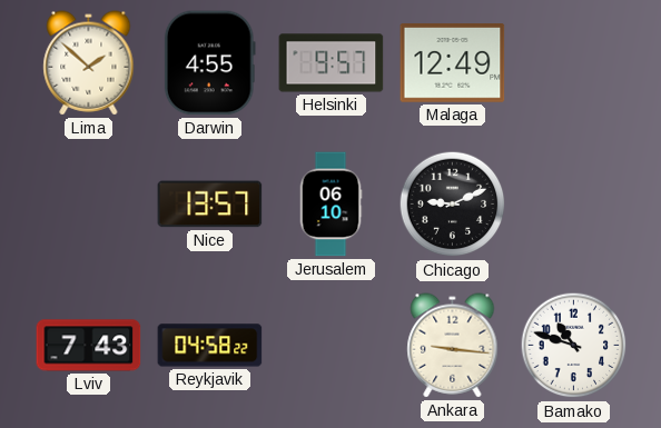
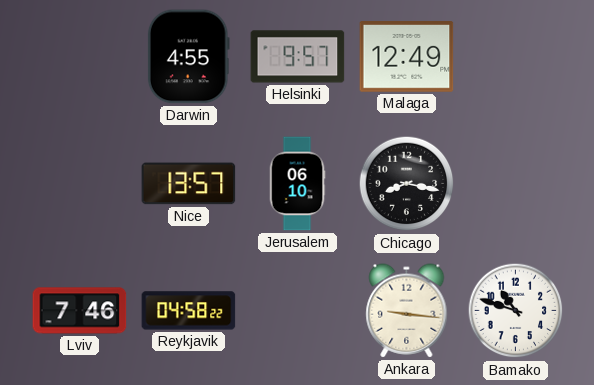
Lima: 1:52 -> none (89, 63)
Chicago: 9:11 -> 8:17 (407, 184)
Lviv: 7:43 -> 7:46 (80, 311)
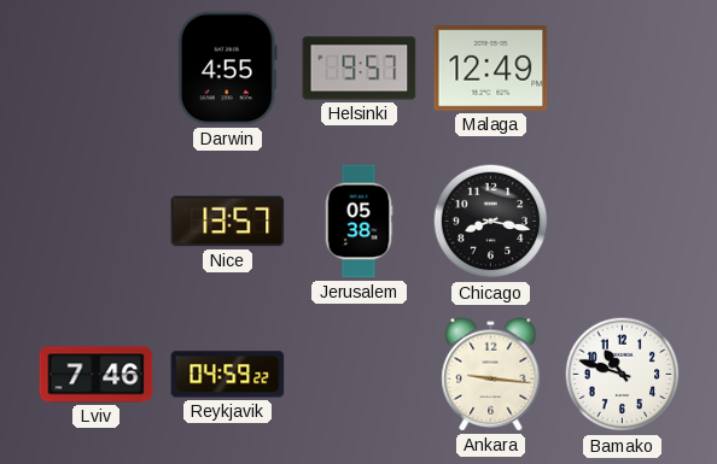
Jerusalem: 06:10 -> 05:38 (358, 222)
Reykjavik: 04:58 -> 04:59 (228, 375)
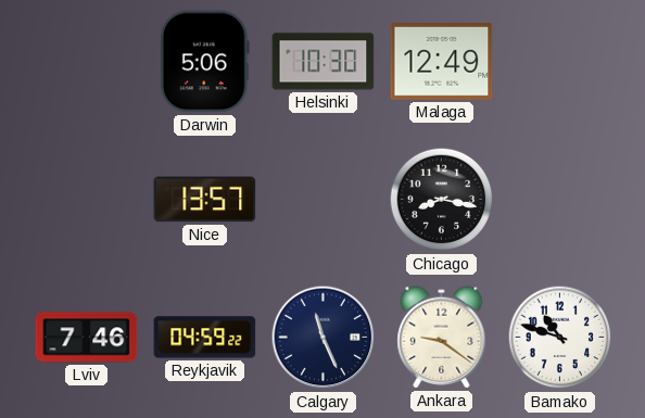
Darwin: 4:55 -> 5:06 (204, 62)
Helsinki: 9:57 -> 10:30 (324, 62)
Jerusalem: 05:38 -> none (358, 222)
Calgary: none -> 11:26 (324, 338)
Ankara: 9:16 -> 9:21 (442, 338)
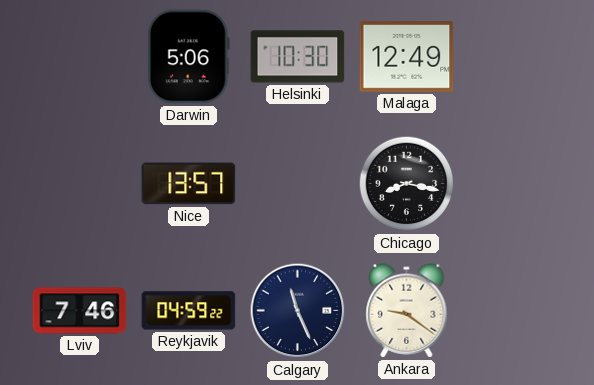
Bamako: 10:48 -> none (560, 338)
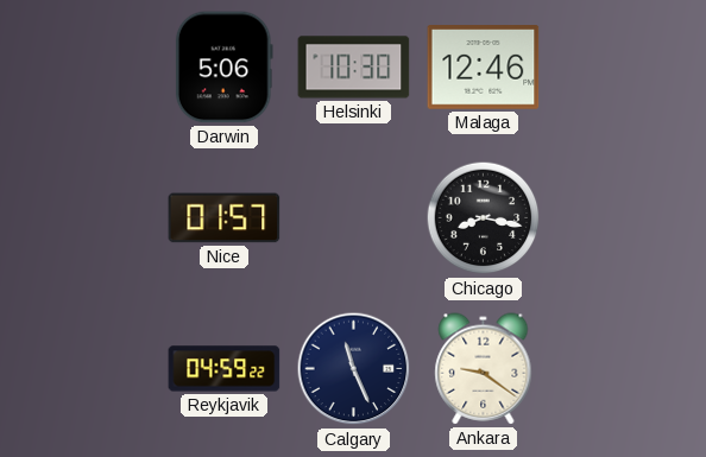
Malaga: 12:49 -> 12:46 (484, 68)
Nice: 13:57 -> 01:57 (225, 218)
Lviv: 7:46 -> none (80, 311)
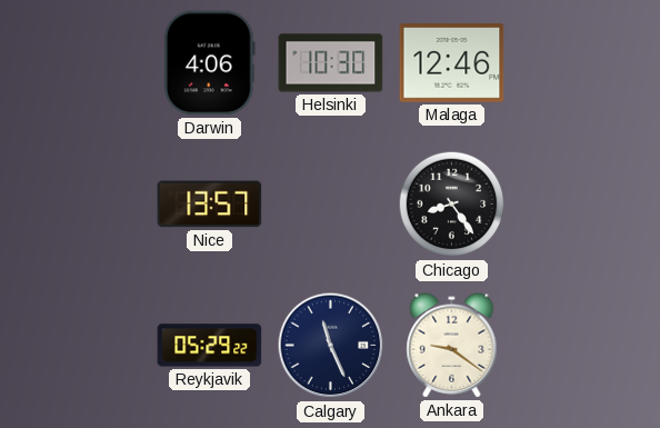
Darwin: 5:06 -> 4:06 (209, 63)
Nice: 01:57 -> 13:57 (210, 205)
Chicago: 8:17 -> 8:24 (452, 205)
Reykjavik: 04:59 -> 05:29 (210, 346)
